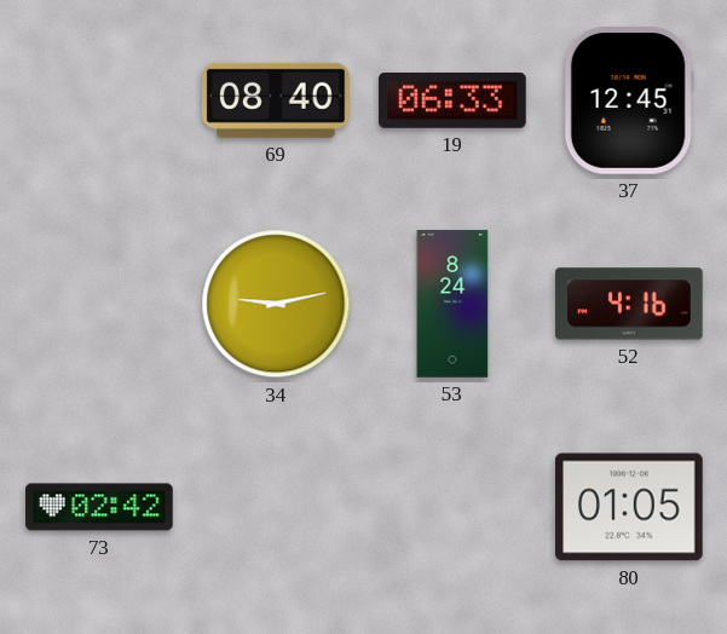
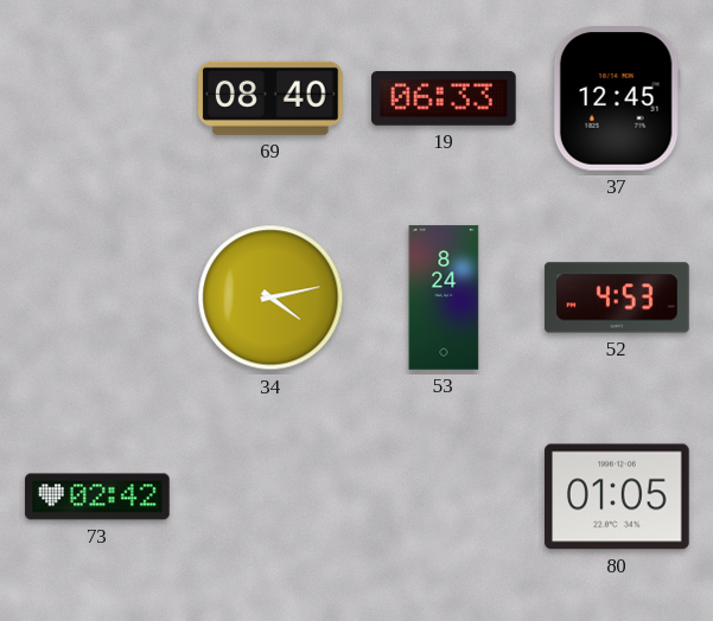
34: 9:13 -> 4:13 (270, 297)
52: 4:16 -> 4:53 (617, 297)
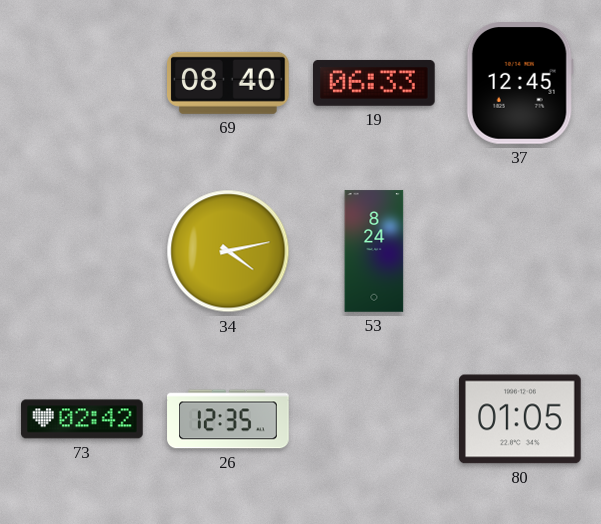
52: 4:53 -> none (617, 297)
26: none -> 12:35 (228, 419)
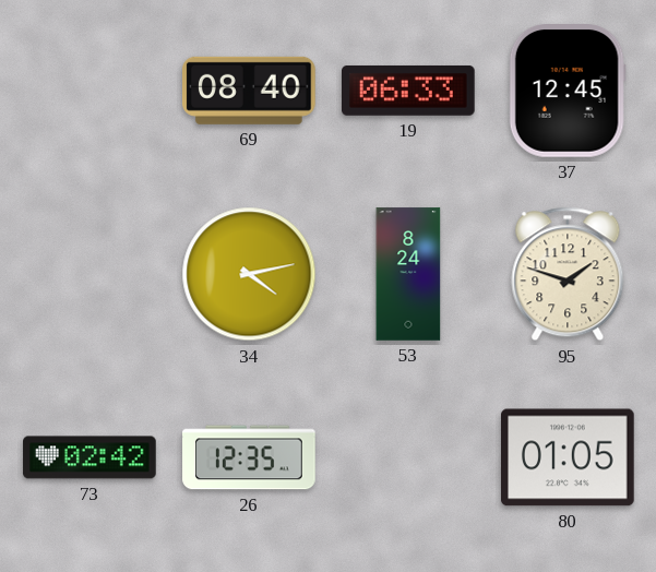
95: none -> 1:48 (568, 274)
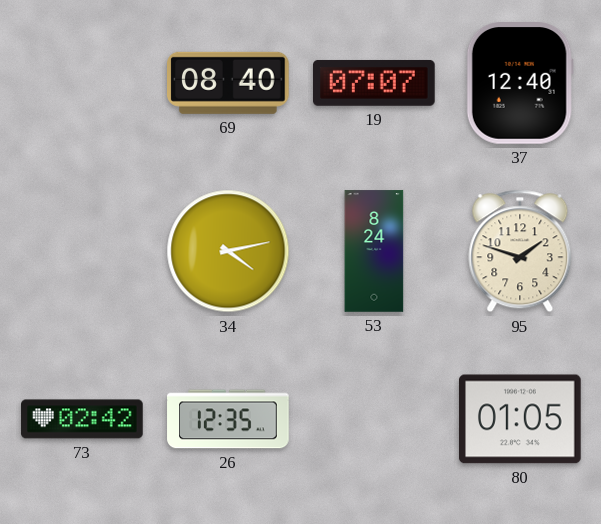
19: 06:33 -> 07:07 (375, 83)
37: 12:45 -> 12:40 (520, 84)
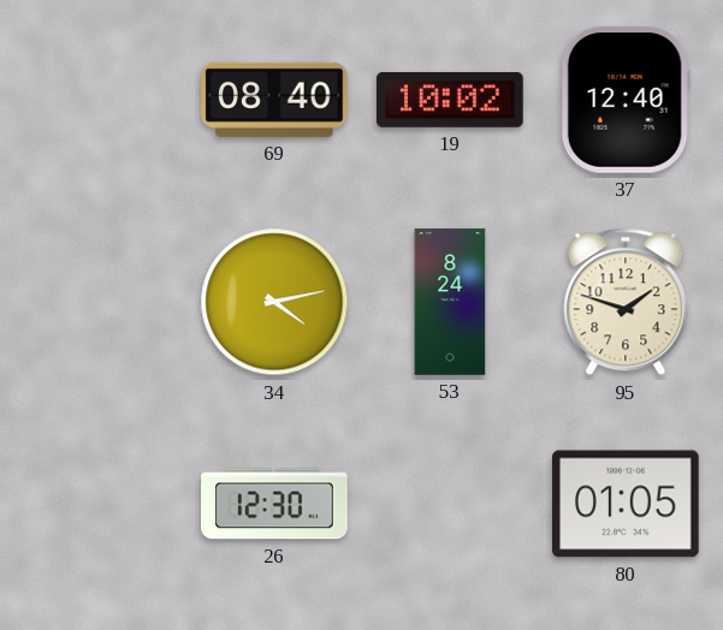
19: 07:07 -> 10:02 (451, 100)
73: 02:42 -> none (82, 419)
26: 12:35 -> 12:30 (274, 504)
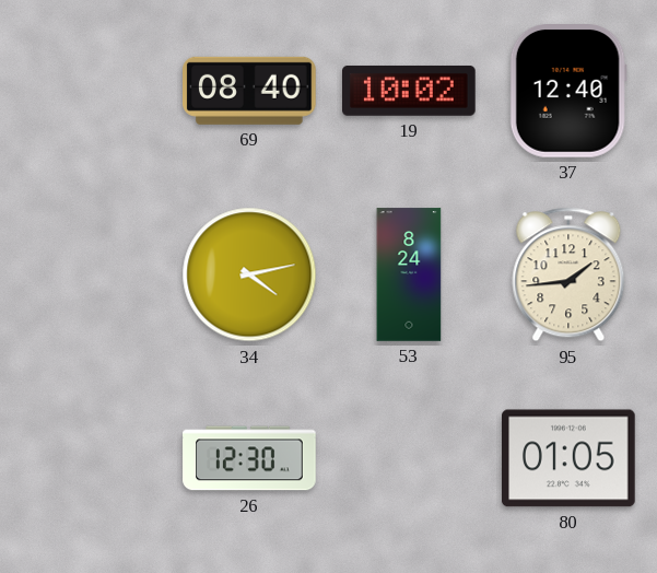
95: 1:48 -> 1:44 (568, 274)
